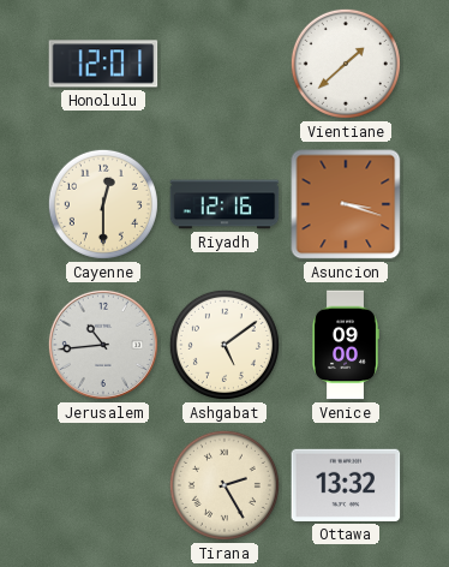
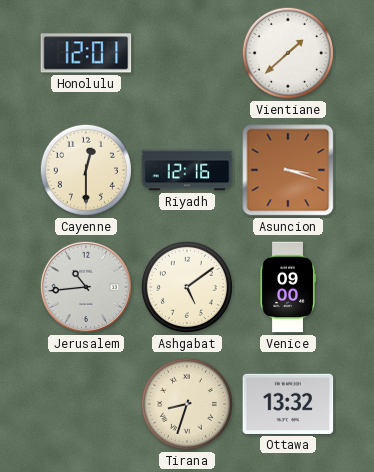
Tirana: 2:25 -> 8:33 (187, 404)
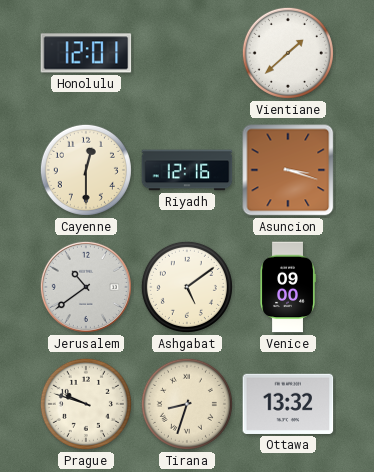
Jerusalem: 10:44 -> 10:39 (86, 287)
Prague: none -> 9:48 (86, 404)
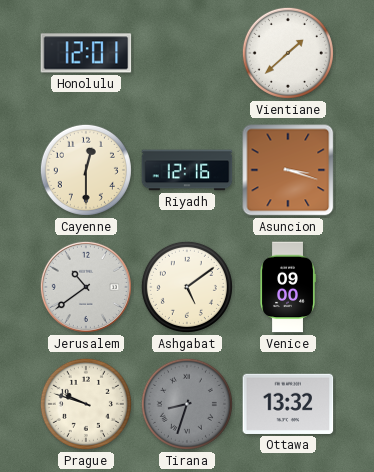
Tirana dial: cream -> grey (187, 404)
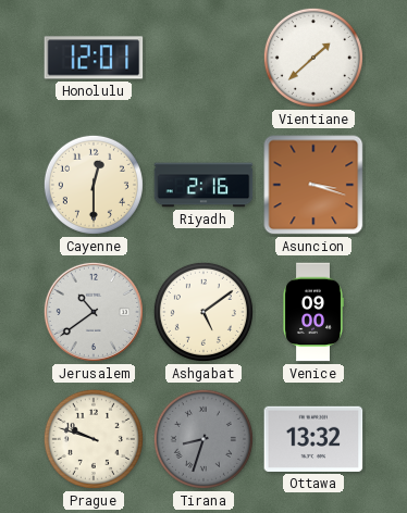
Riyadh: 12:16 -> 2:16 (203, 185)
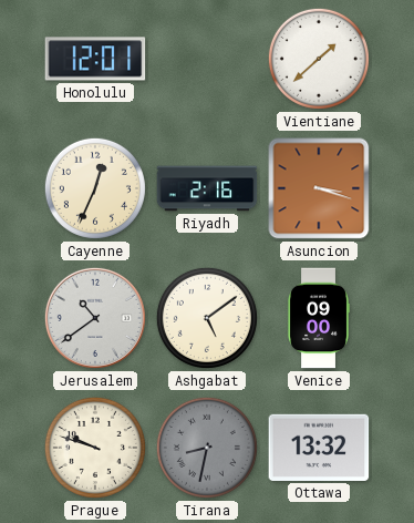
Cayenne: 12:30 -> 12:34 (95, 188)
Tirana: 8:33 -> 8:32 (207, 448)
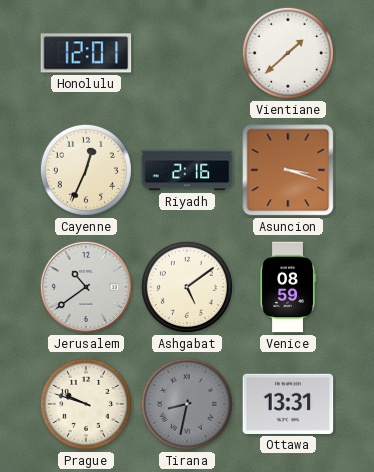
Venice: 09:00 -> 08:59 (288, 287)
Ottawa: 13:32 -> 13:31 (288, 404)
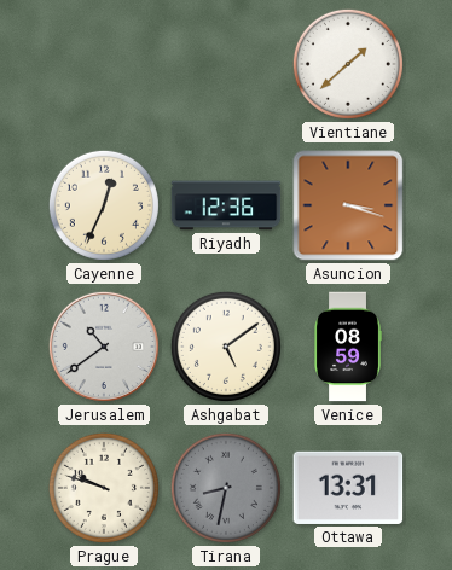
Honolulu: 12:01 -> none (86, 53)
Riyadh: 2:16 -> 12:36 (226, 205)
